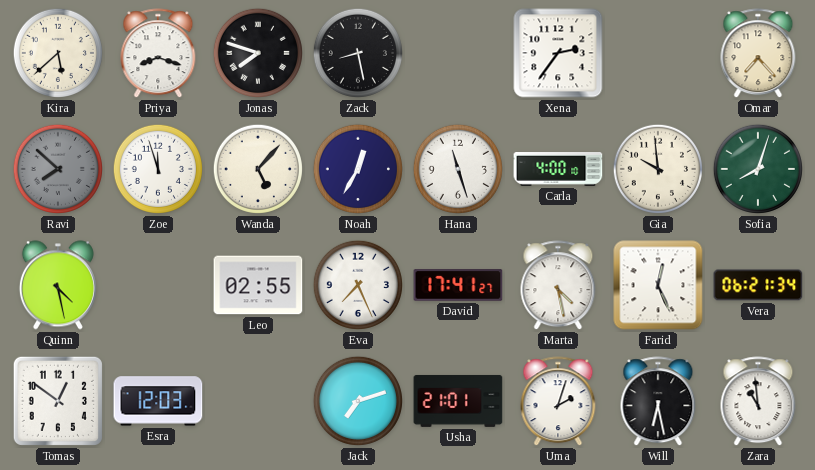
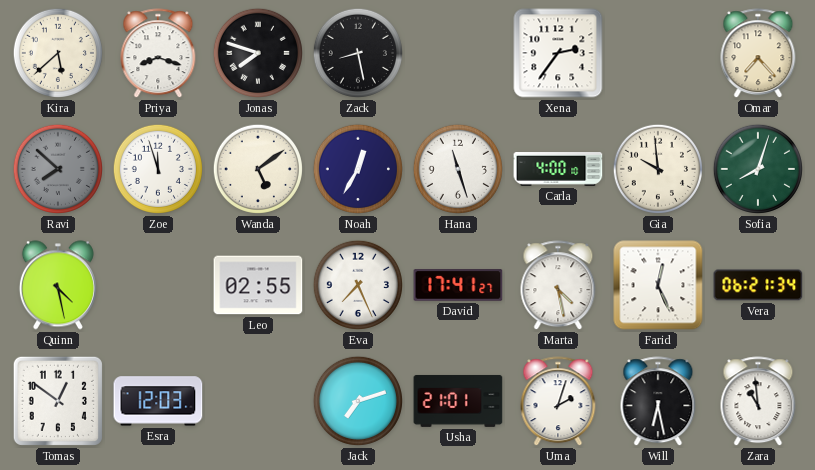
Wanda: 5:07 -> 5:09 (258, 169)
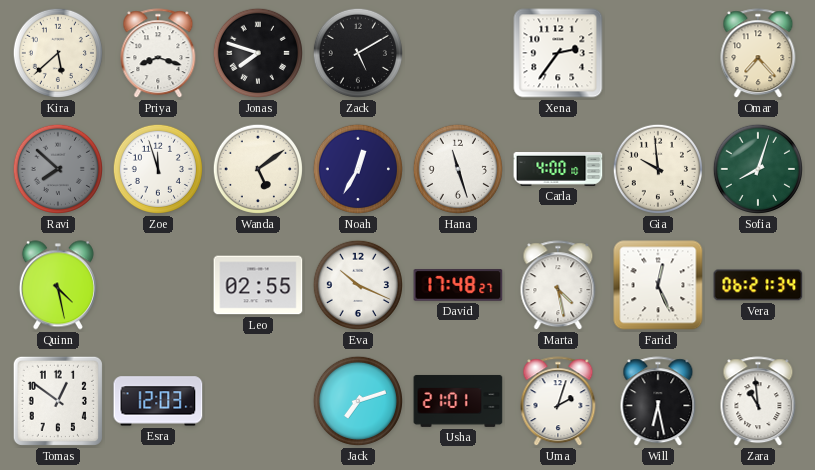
Zack: 8:28 -> 5:10 (358, 53)
Eva: 7:26 -> 10:19 (358, 285)
David: 17:41 -> 17:48 (458, 285)
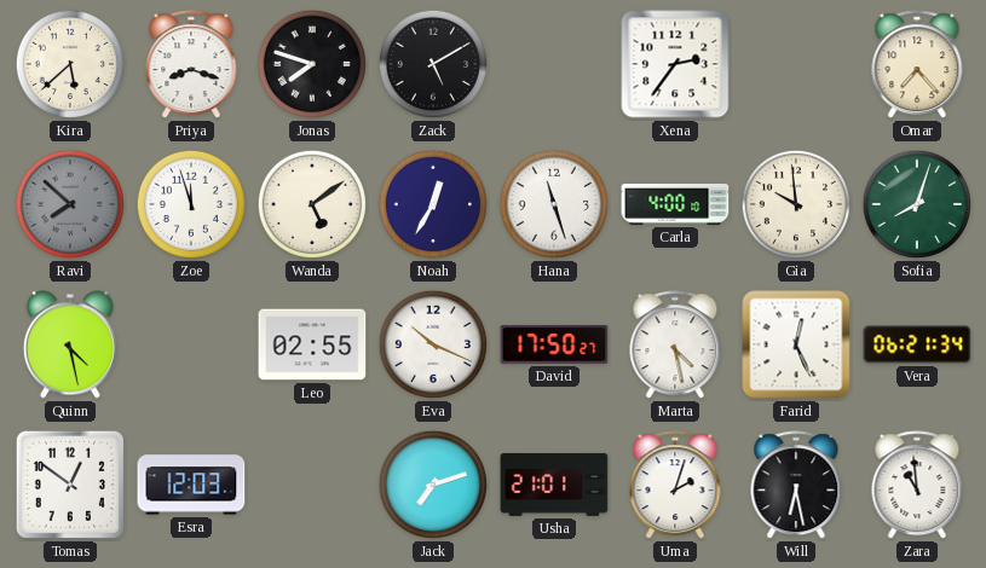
David: 17:48 -> 17:50 (554, 344)
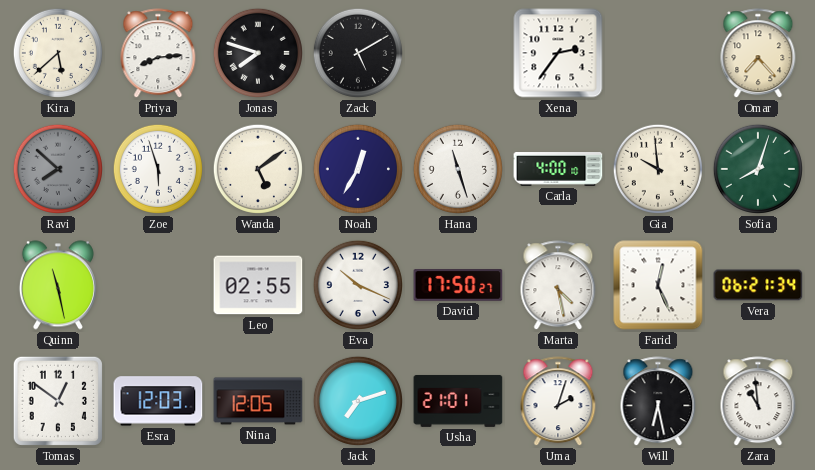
Priya: 8:18 -> 8:14 (158, 54)
Zoe: 11:57 -> 5:57 (158, 169)
Quinn: 4:28 -> 11:28 (58, 285)
Nina: none -> 12:05 (258, 401)
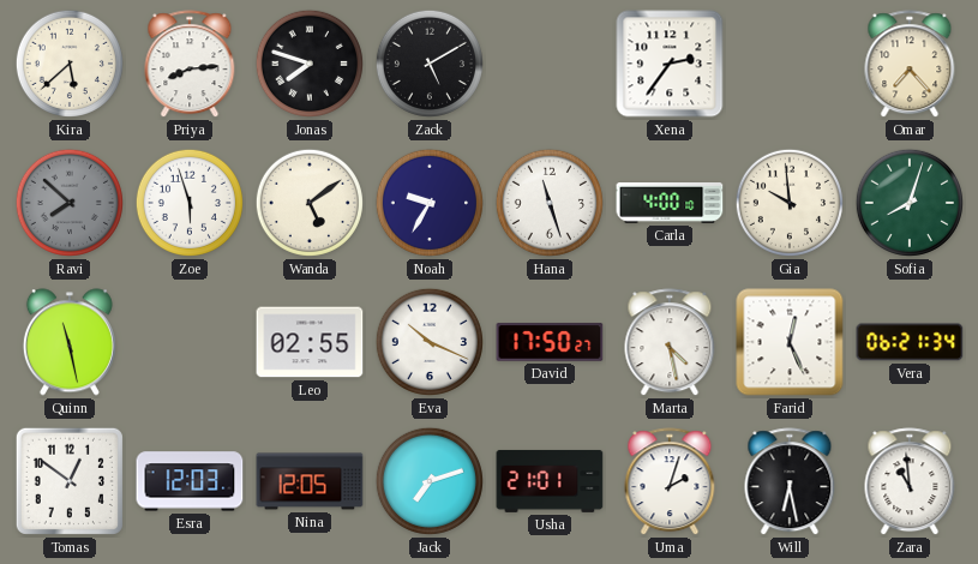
Noah: 12:35 -> 9:35 (430, 203)
